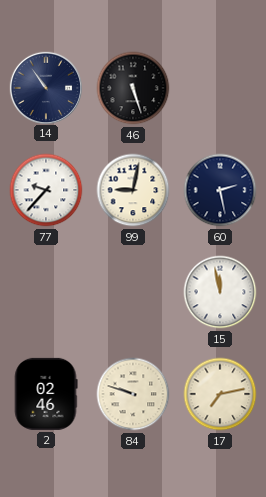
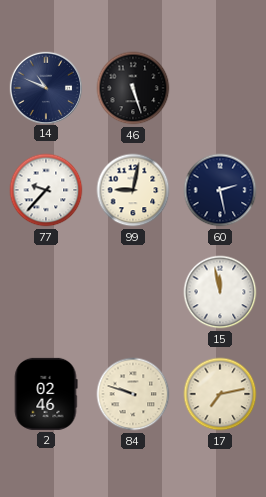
14: 10:54 -> 10:49 (45, 87)
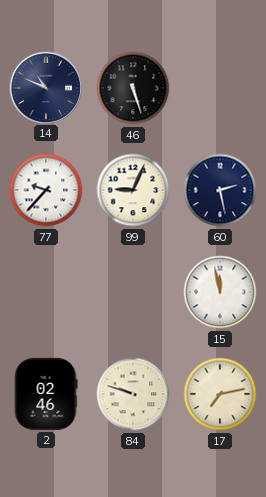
99: 9:02 -> 9:04 (133, 190)
